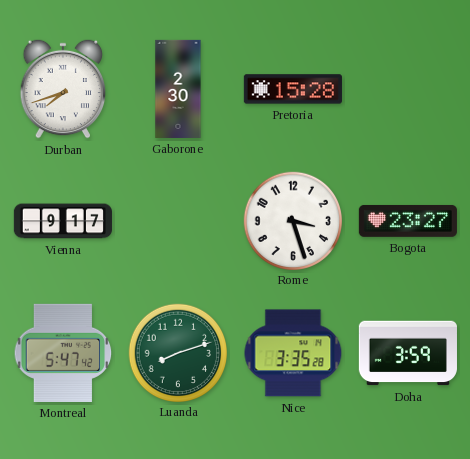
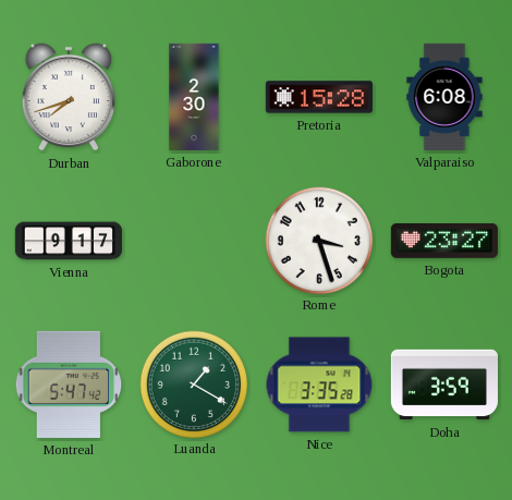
Valparaiso: none -> 6:08 (444, 97)
Luanda: 8:12 -> 1:20 (193, 383)
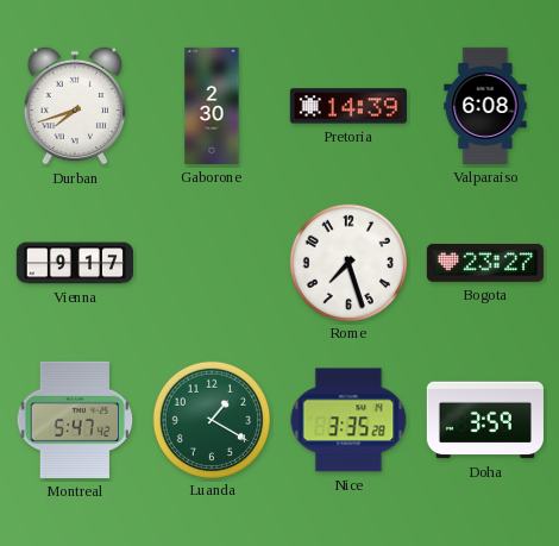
Pretoria: 15:28 -> 14:39 (348, 106)
Rome: 3:27 -> 7:27 (347, 262)
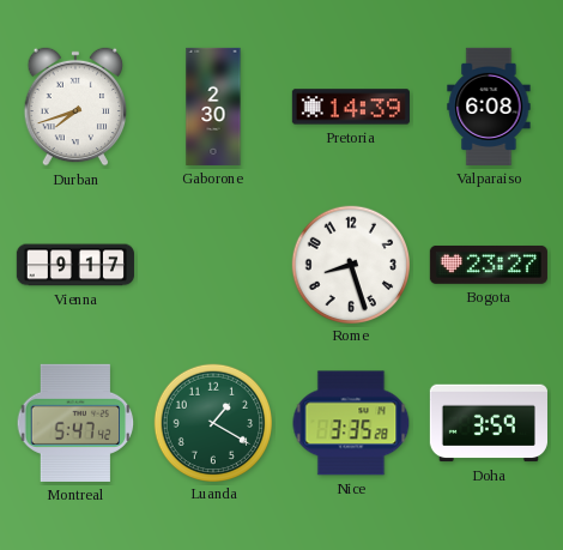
Rome: 7:27 -> 8:27 (350, 264)
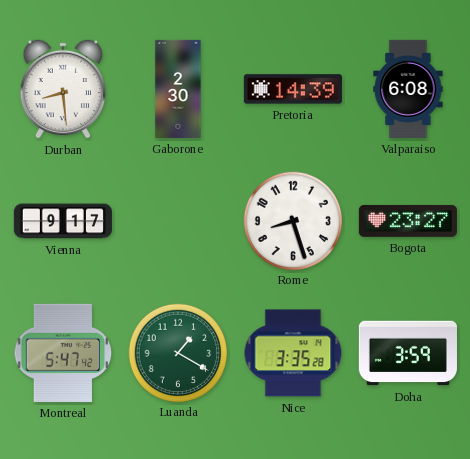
Durban: 7:42 -> 8:29 (63, 89)
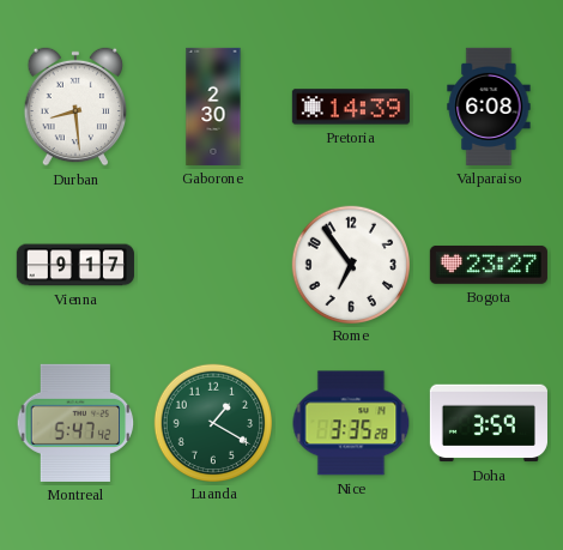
Rome: 8:27 -> 6:54 (350, 264)
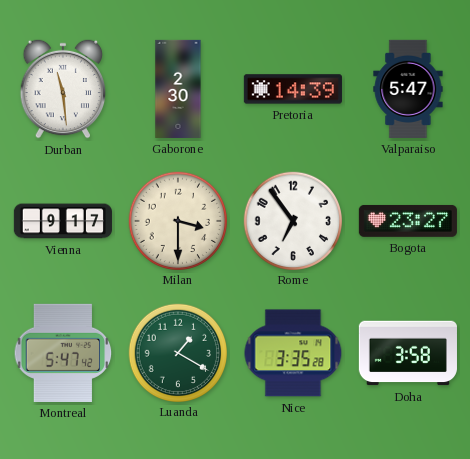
Durban: 8:29 -> 11:29 (63, 89)
Valparaiso: 6:08 -> 5:47 (408, 89)
Milan: none -> 3:30 (177, 220)
Doha: 3:59 -> 3:58 (408, 353)
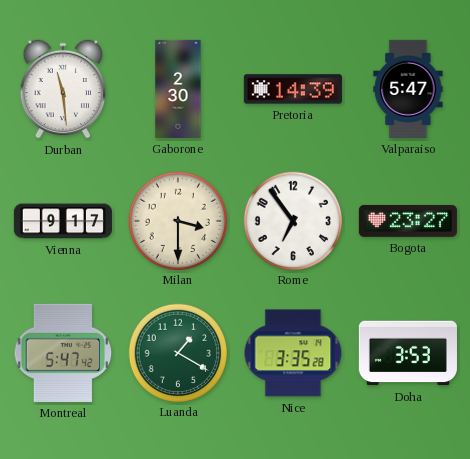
Doha: 3:58 -> 3:53 (408, 353)
